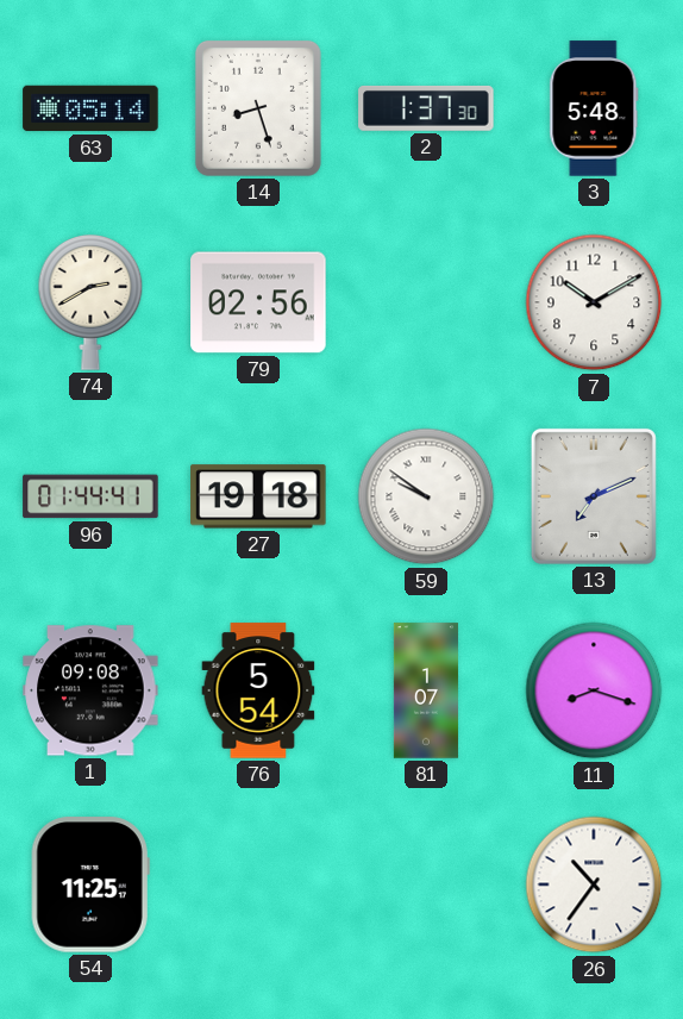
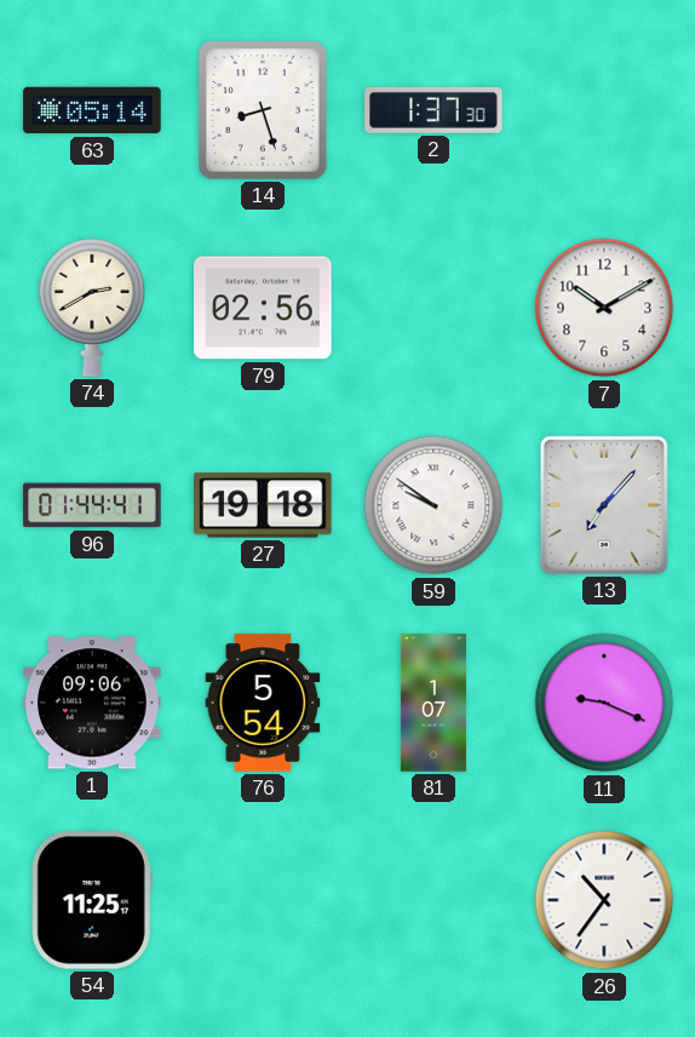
3: 5:48 -> none (594, 108)
13: 7:11 -> 7:07 (604, 505)
1: 09:08 -> 09:06 (92, 703)
11: 8:18 -> 9:19 (604, 703)
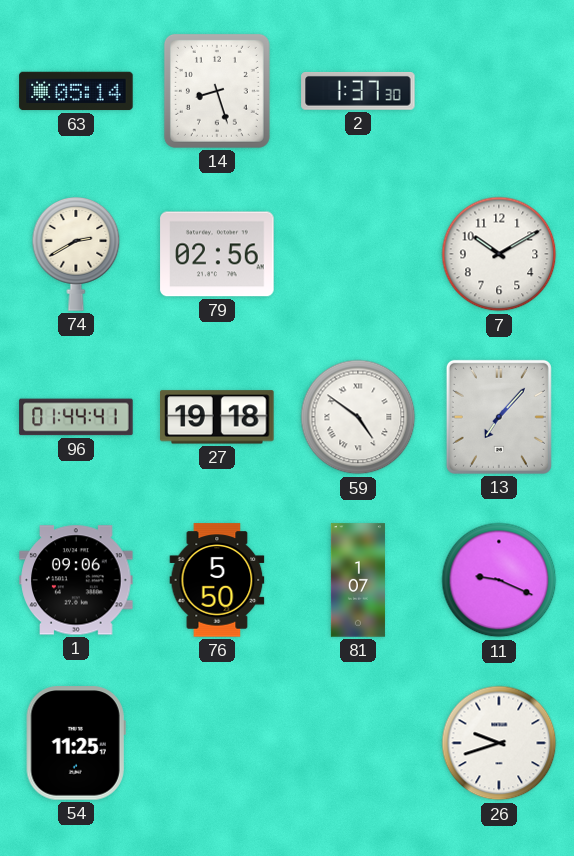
59: 9:51 -> 4:51 (358, 417)
76: 5:54 -> 5:50 (217, 580)
26: 10:36 -> 9:42 (499, 743)
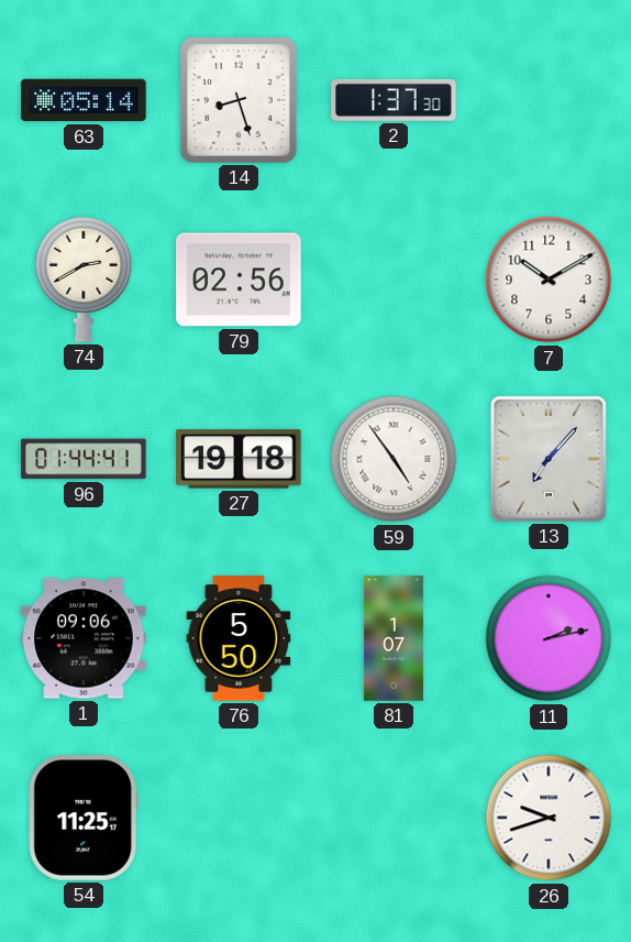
59: 4:51 -> 4:54 (394, 459)
11: 9:19 -> 2:13 (549, 638)
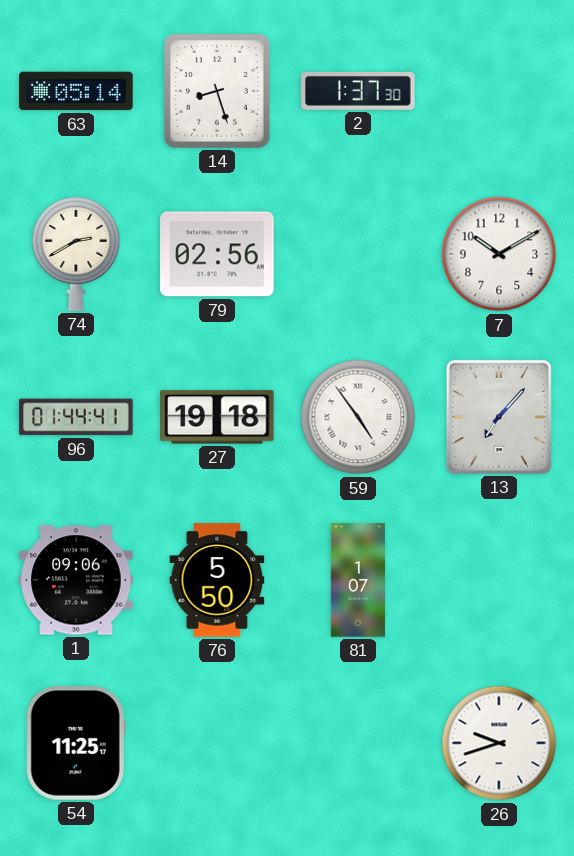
11: 2:13 -> none (549, 638)
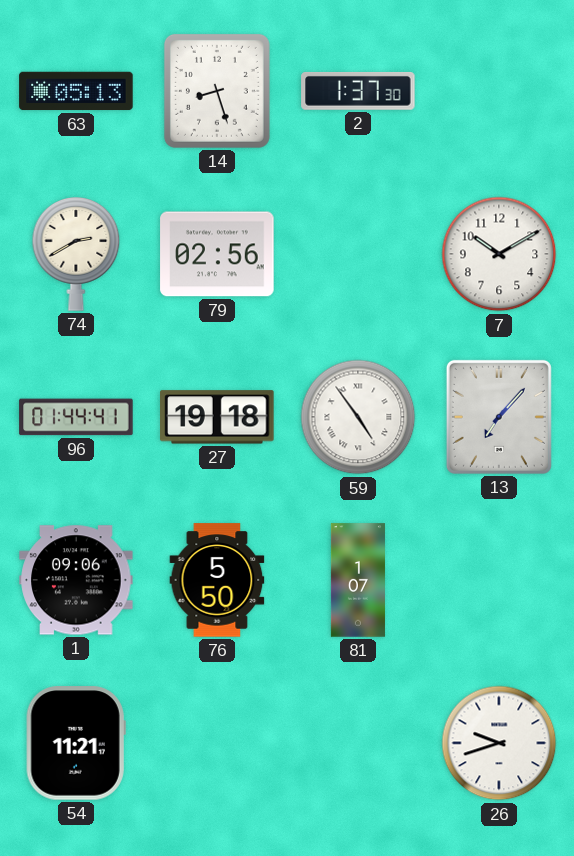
63: 05:14 -> 05:13 (76, 91)
54: 11:25 -> 11:21 (76, 743)
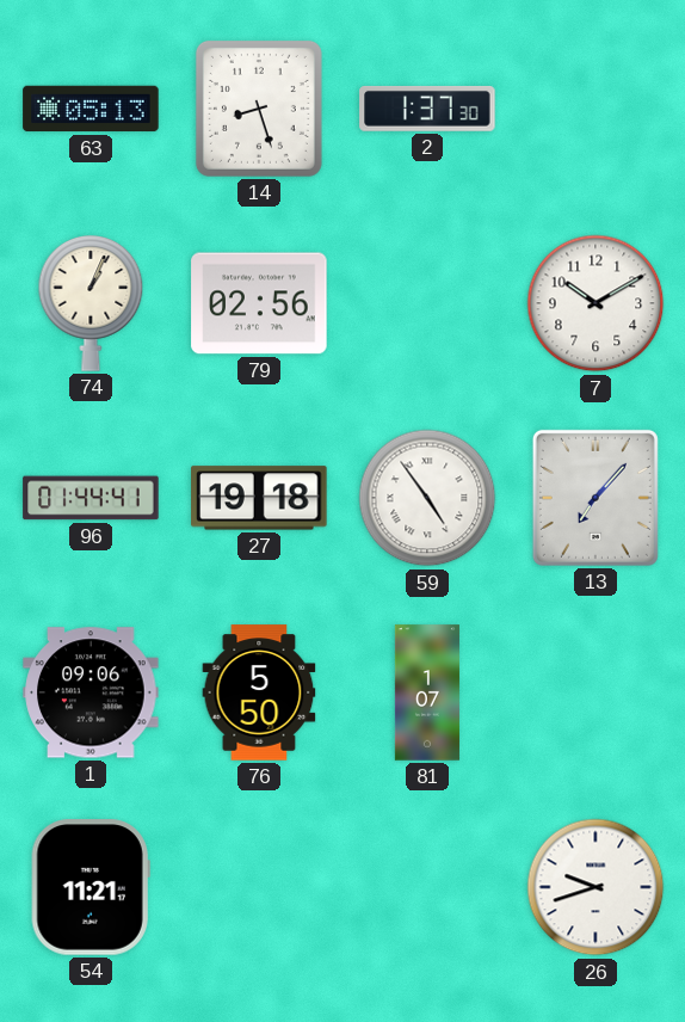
74: 2:40 -> 1:04 (91, 304)
